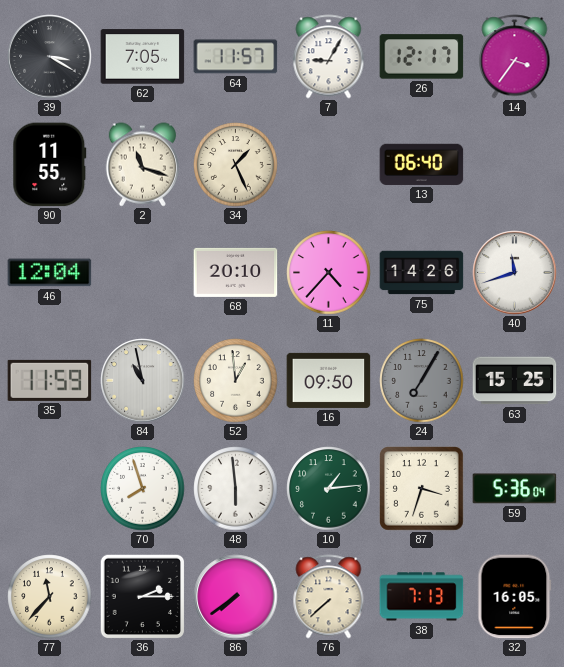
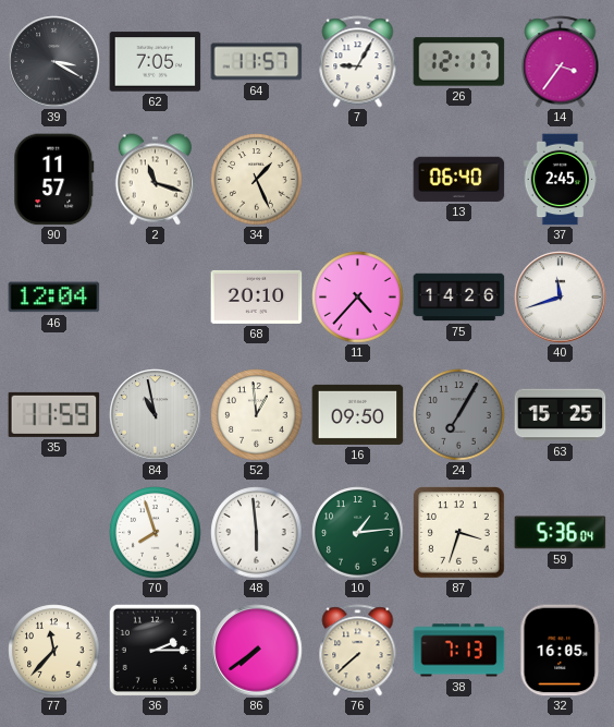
90: 11:55 -> 11:57 (54, 180)
37: none -> 2:45 (561, 180)
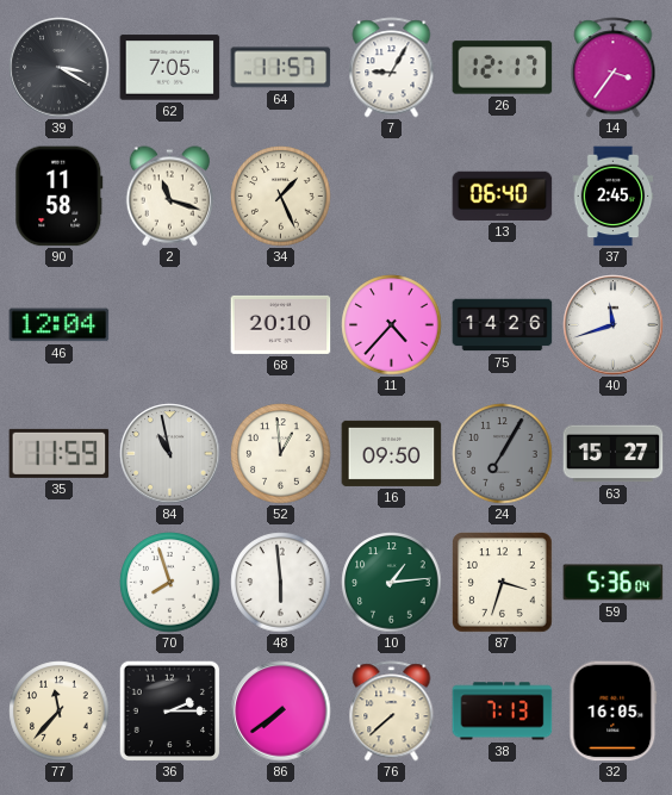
90: 11:57 -> 11:58 (60, 197)
63: 15:25 -> 15:27 (614, 454)
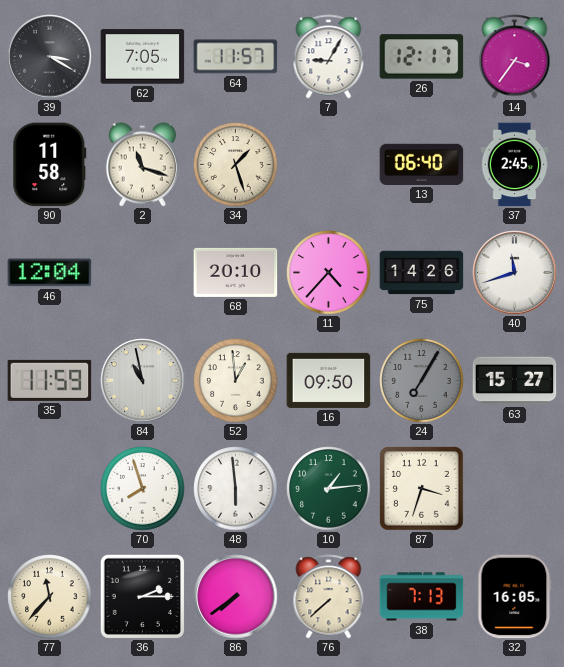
34: 1:26 -> 1:27 (236, 165)
59: 5:36 -> none (614, 583)
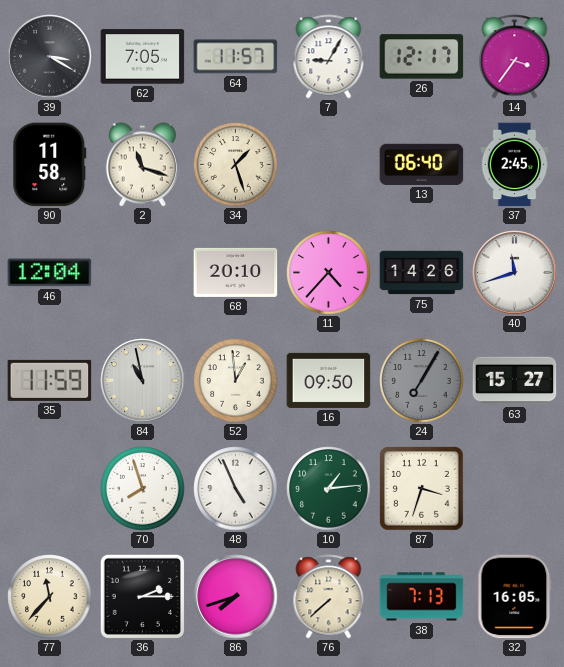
48: 5:59 -> 4:56 (236, 489)
86: 7:39 -> 7:42 (236, 597)
